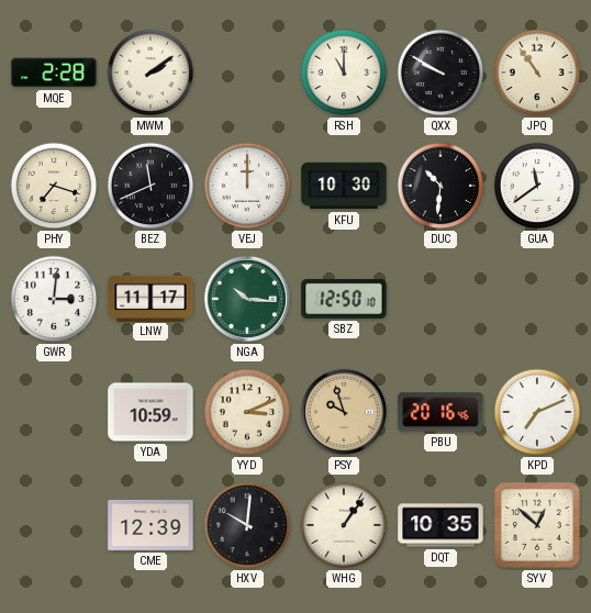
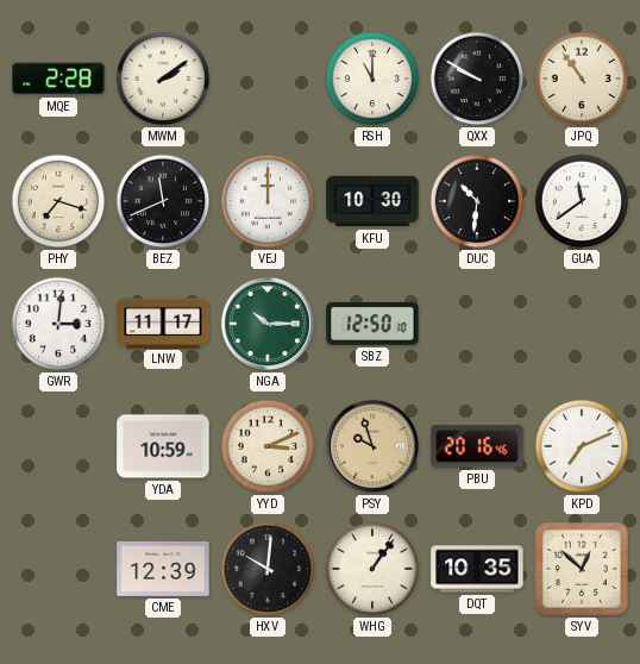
NGA: 10:16 -> 10:15 (268, 324)
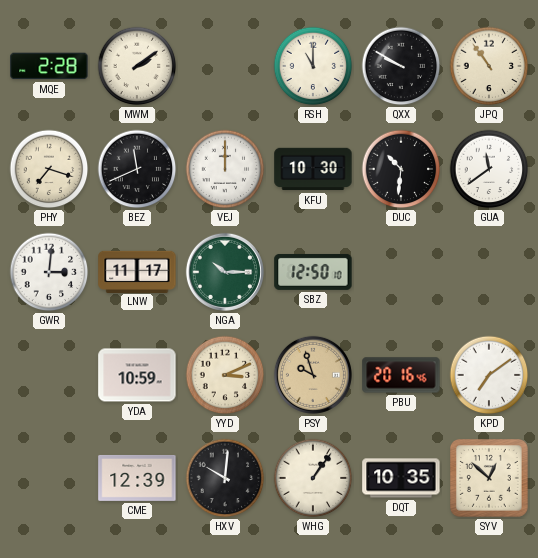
KPD: 7:11 -> 7:09 (489, 375)
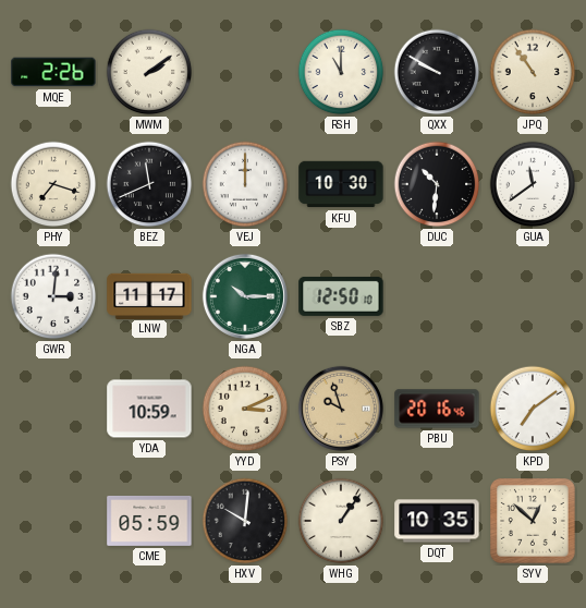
MQE: 2:28 -> 2:26 (53, 72)
CME: 12:39 -> 05:59 (149, 521)
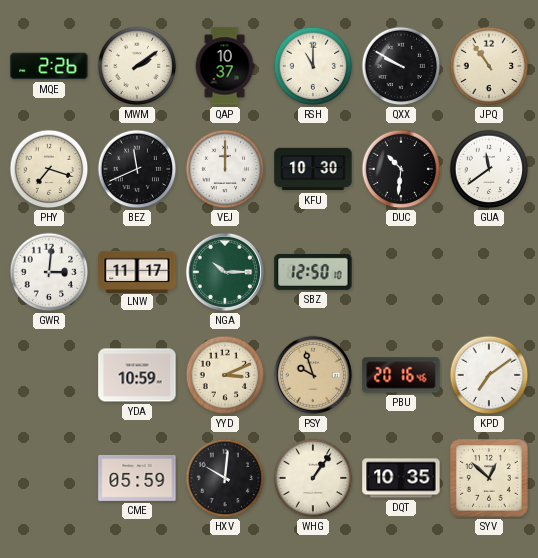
QAP: none -> 10:37 (225, 66)
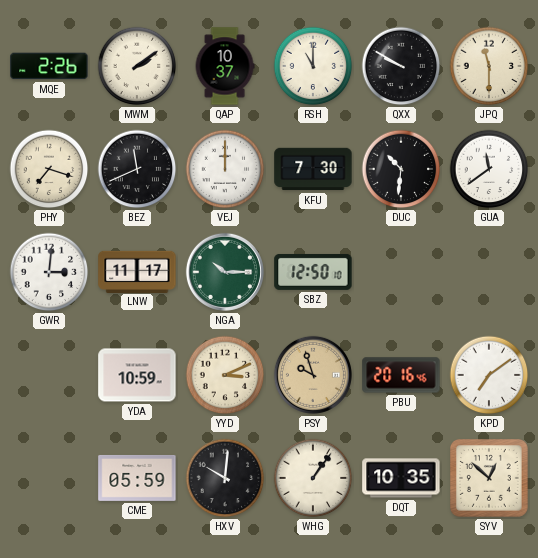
JPQ: 10:54 -> 11:30 (489, 66)
KFU: 10:30 -> 7:30 (313, 169)
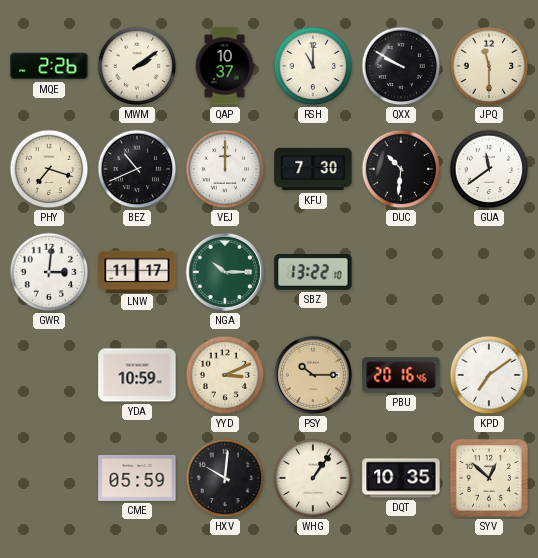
BEZ: 11:41 -> 10:41 (137, 169)
SBZ: 12:50 -> 13:22 (313, 272)
PSY: 9:57 -> 10:15 (313, 375)
